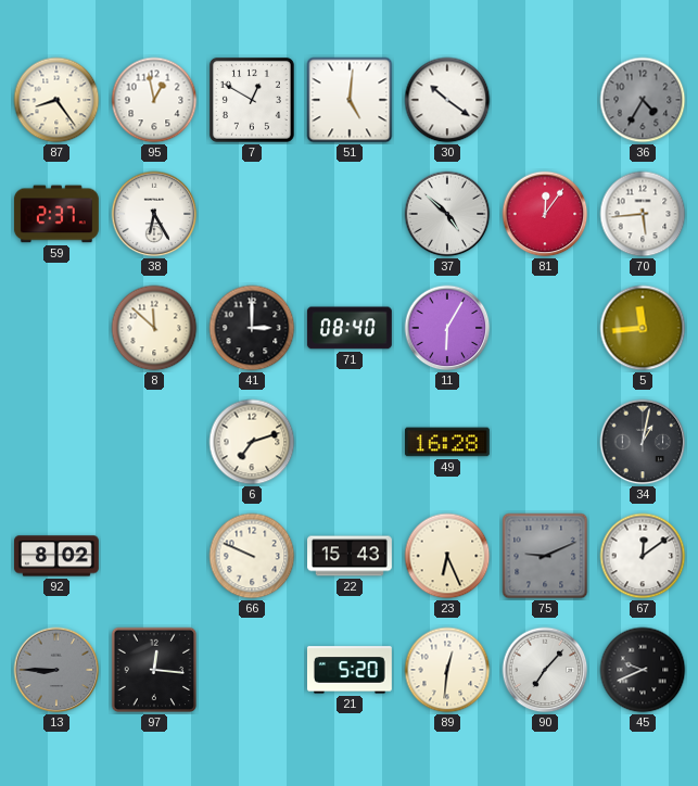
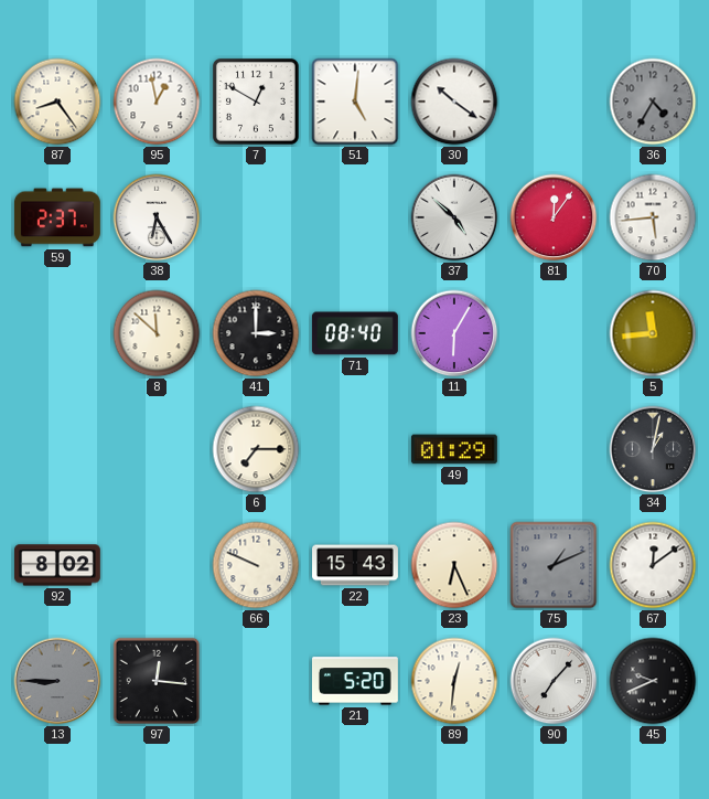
6: 7:12 -> 7:15 (256, 449)
49: 16:28 -> 01:29 (454, 449)
75: 9:11 -> 1:11 (554, 565)
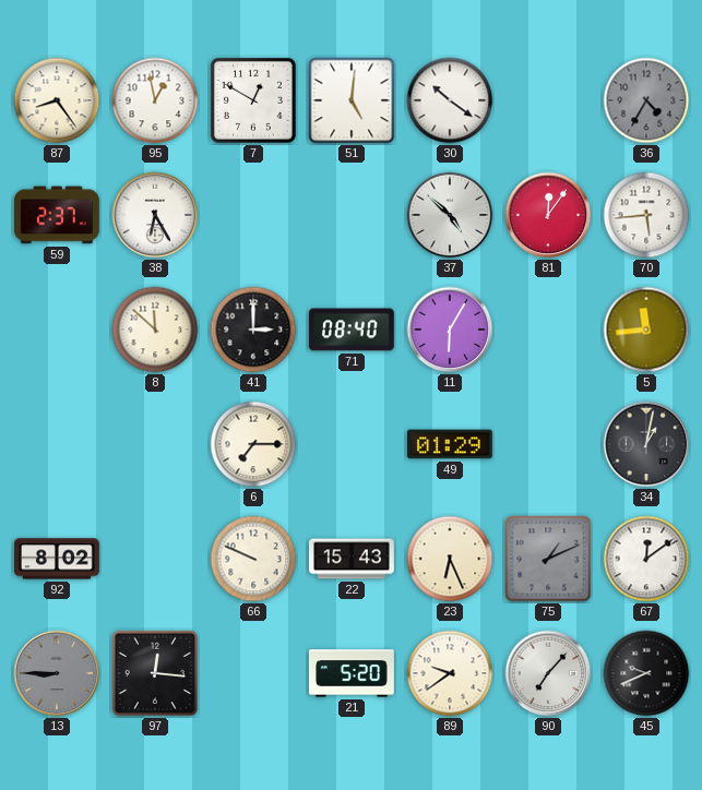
89: 12:31 -> 9:39 (450, 673)
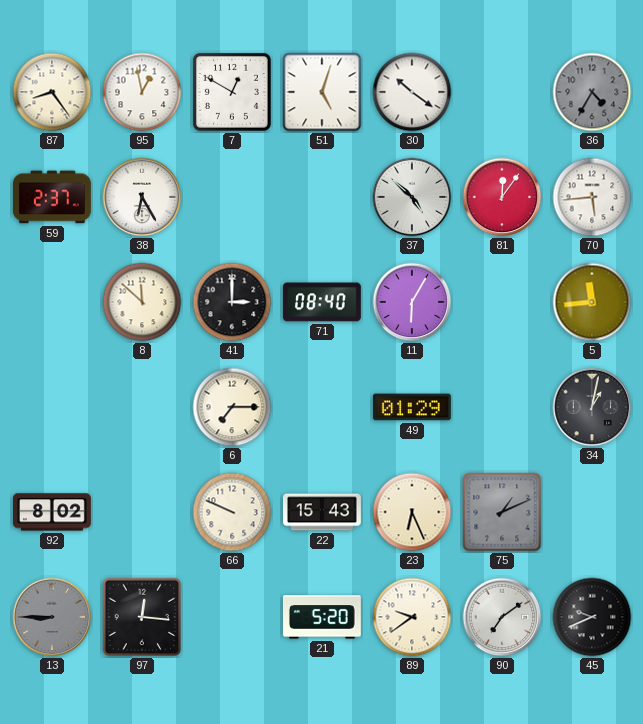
51: 5:01 -> 5:03 (322, 92)
67: 12:09 -> none (646, 559)
90: 7:07 -> 7:09 (502, 617)
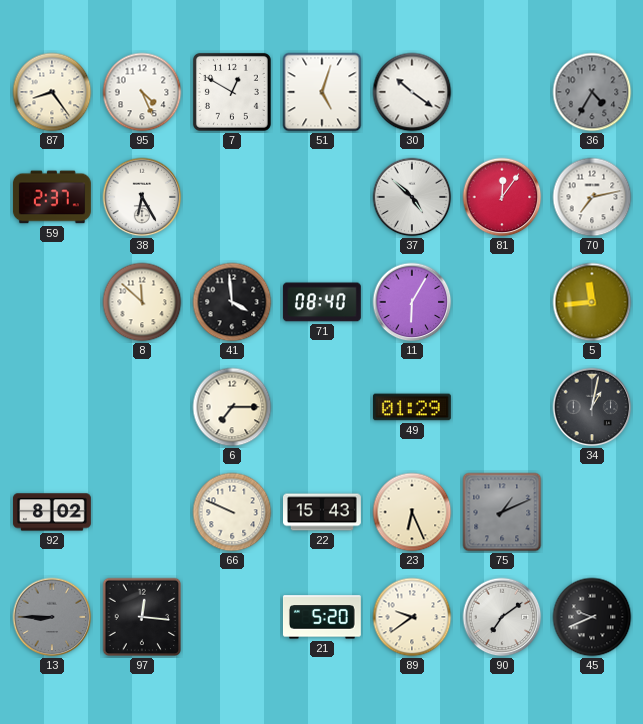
95: 12:58 -> 4:26 (142, 92)
70: 5:44 -> 7:13 (592, 197)
41: 3:00 -> 3:59 (232, 302)
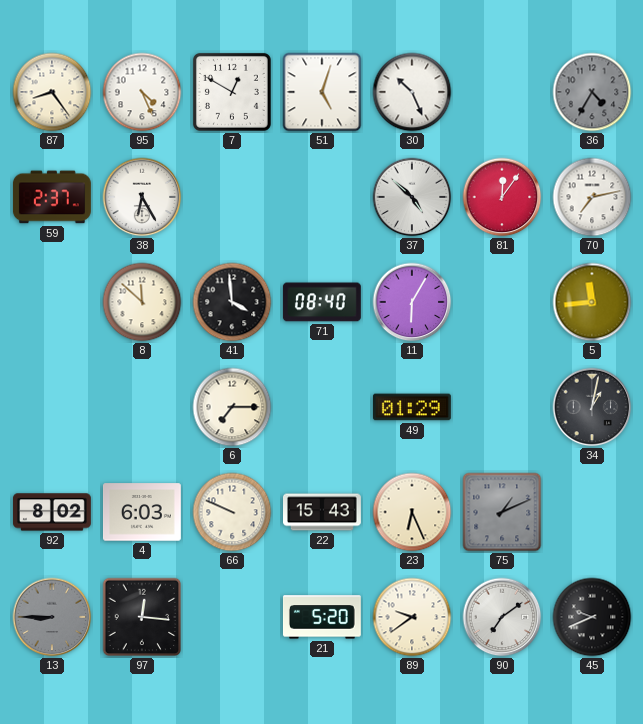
30: 10:21 -> 10:26 (412, 92)
4: none -> 6:03 (142, 512)
